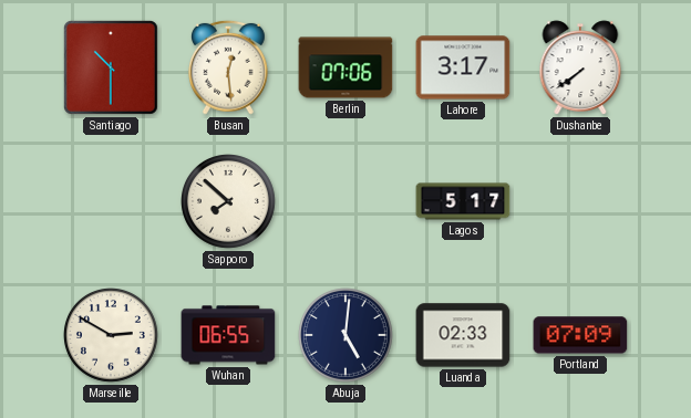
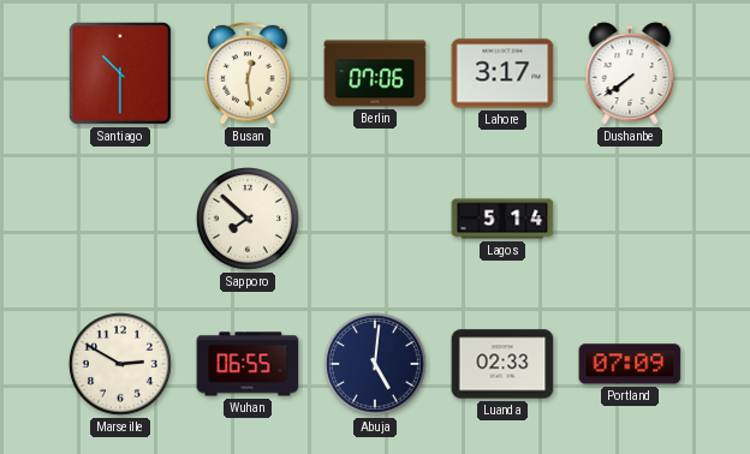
Lagos: 5:17 -> 5:14 (502, 219)
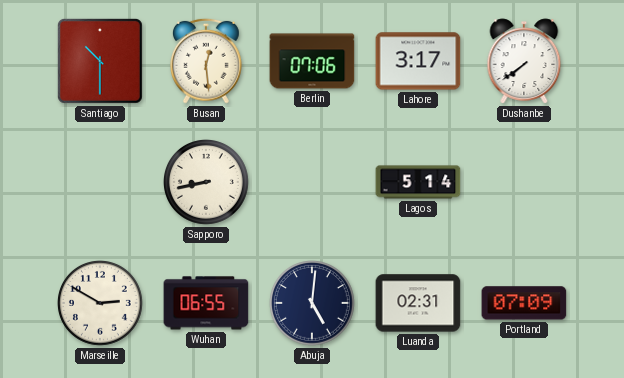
Sapporo: 7:52 -> 8:43 (207, 183)
Luanda: 02:33 -> 02:31 (418, 303)
